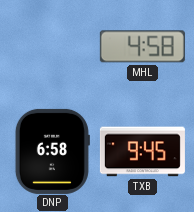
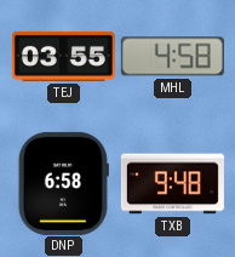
TEJ: none -> 03:55 (63, 56)
TXB: 9:45 -> 9:48 (172, 184)
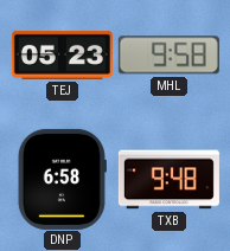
TEJ: 03:55 -> 05:23 (62, 54)
MHL: 4:58 -> 9:58 (168, 56)
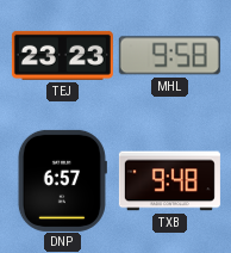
TEJ: 05:23 -> 23:23 (62, 55)
DNP: 6:58 -> 6:57 (62, 180)
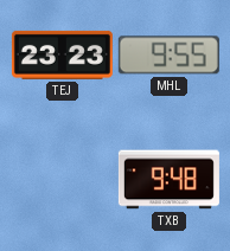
MHL: 9:58 -> 9:55 (168, 56)
DNP: 6:57 -> none (62, 180)
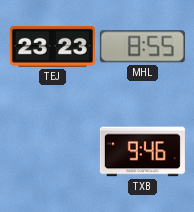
MHL: 9:55 -> 8:55 (142, 47)
TXB: 9:48 -> 9:46 (142, 152)
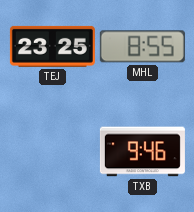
TEJ: 23:23 -> 23:25 (52, 46)
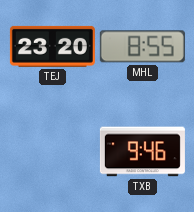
TEJ: 23:25 -> 23:20 (52, 46)
